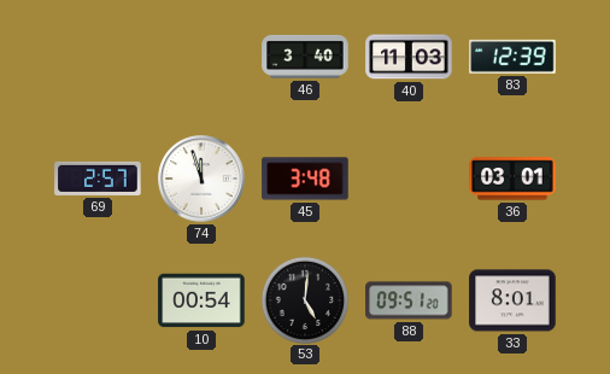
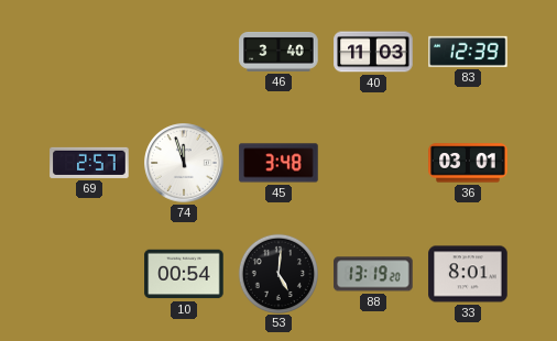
88: 09:51 -> 13:19 (373, 274)
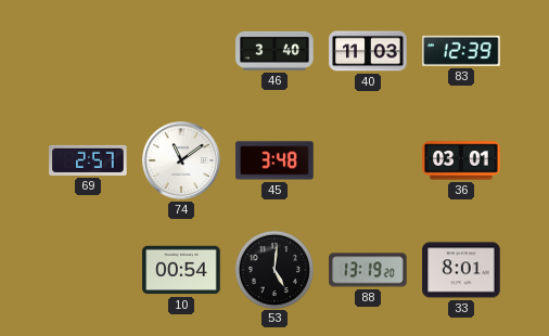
74: 11:57 -> 11:09 (181, 160)
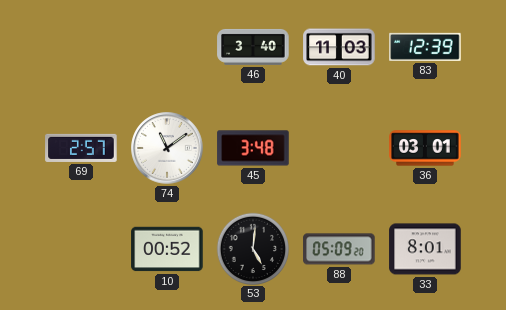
10: 00:54 -> 00:52 (167, 249)
88: 13:19 -> 05:09 (339, 249)
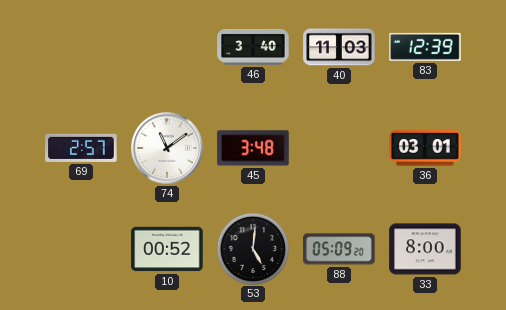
33: 8:01 -> 8:00 (425, 249)
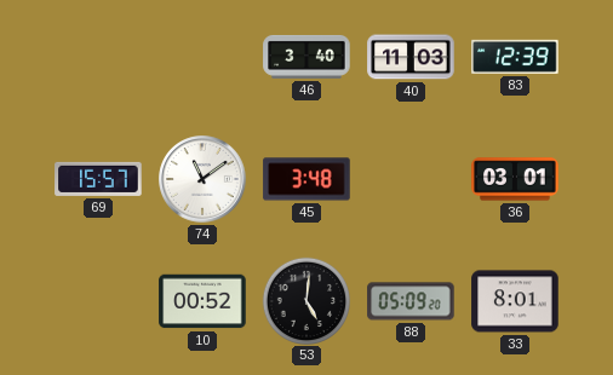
69: 2:57 -> 15:57 (98, 179)
33: 8:00 -> 8:01 (515, 301)
